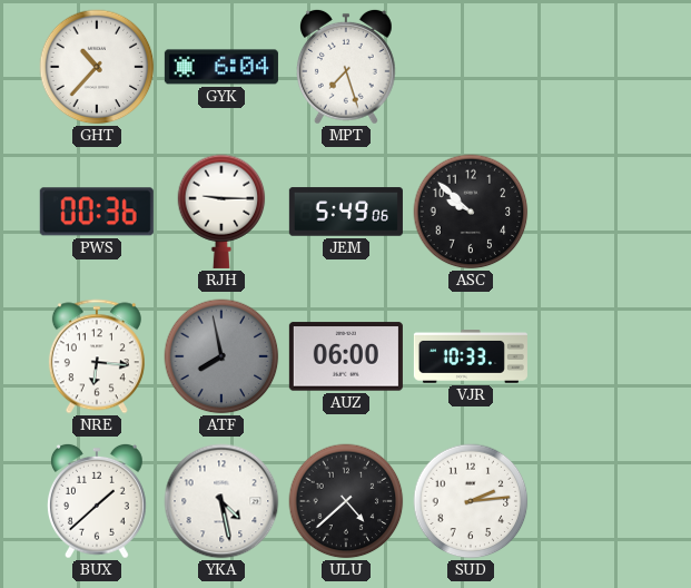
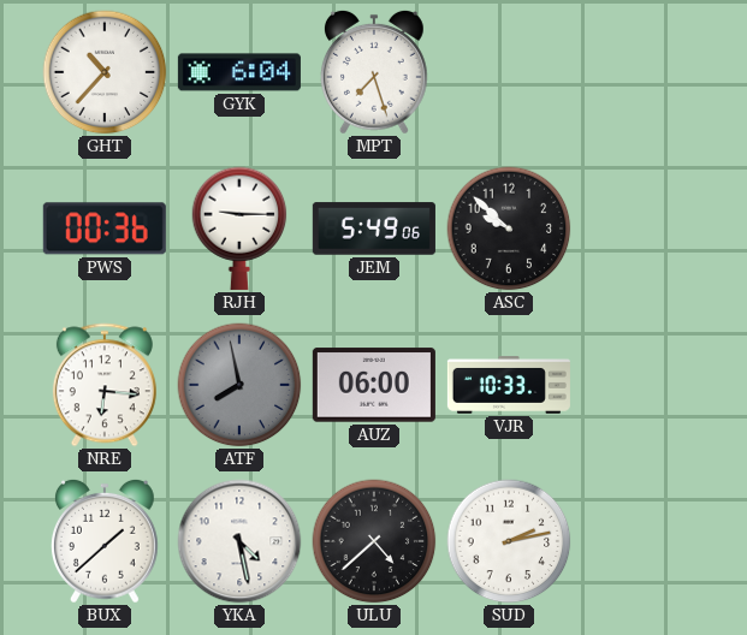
SUD: 2:14 -> 2:13 (509, 541)
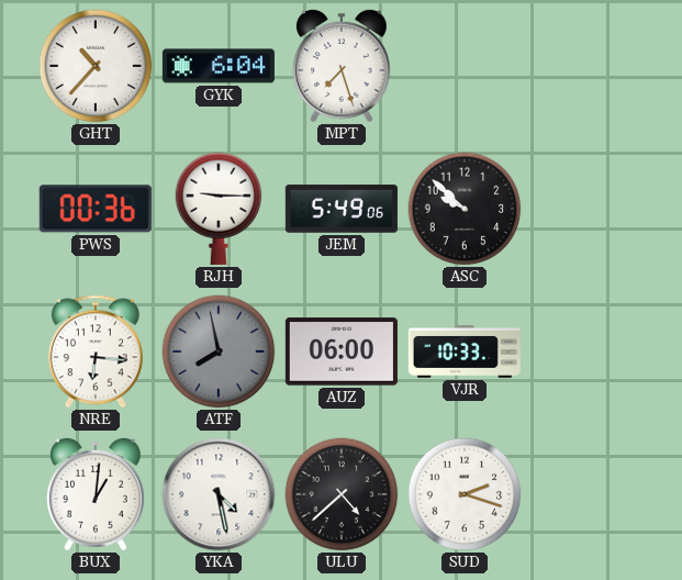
BUX: 1:38 -> 1:01 (96, 494)
SUD: 2:13 -> 2:18 (465, 494)
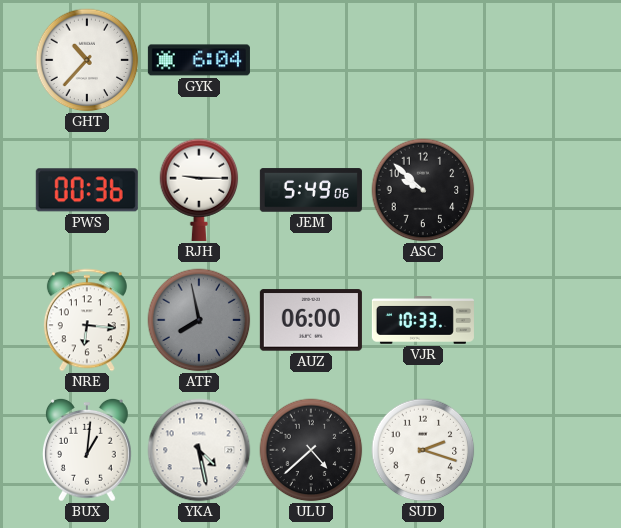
MPT: 7:27 -> none (342, 66)
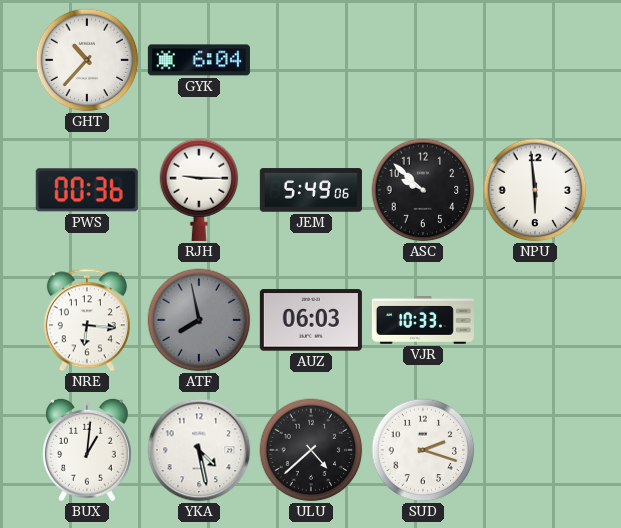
NPU: none -> 5:59 (535, 190)
AUZ: 06:00 -> 06:03 (311, 320)
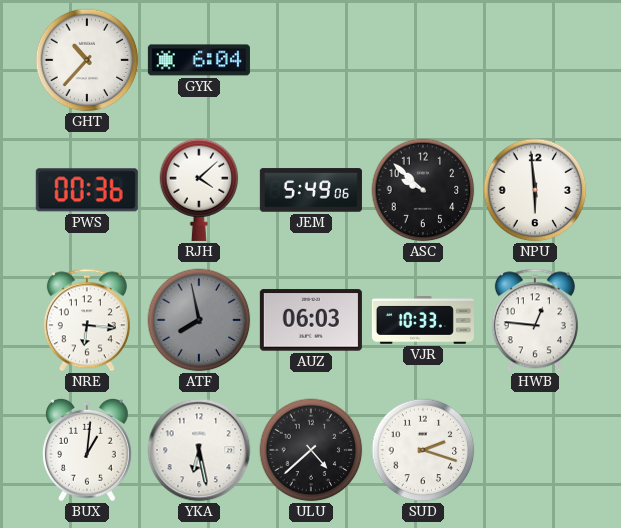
RJH: 9:15 -> 4:08 (199, 190)
HWB: none -> 12:46 (535, 320)
YKA: 4:28 -> 6:28 (199, 450)
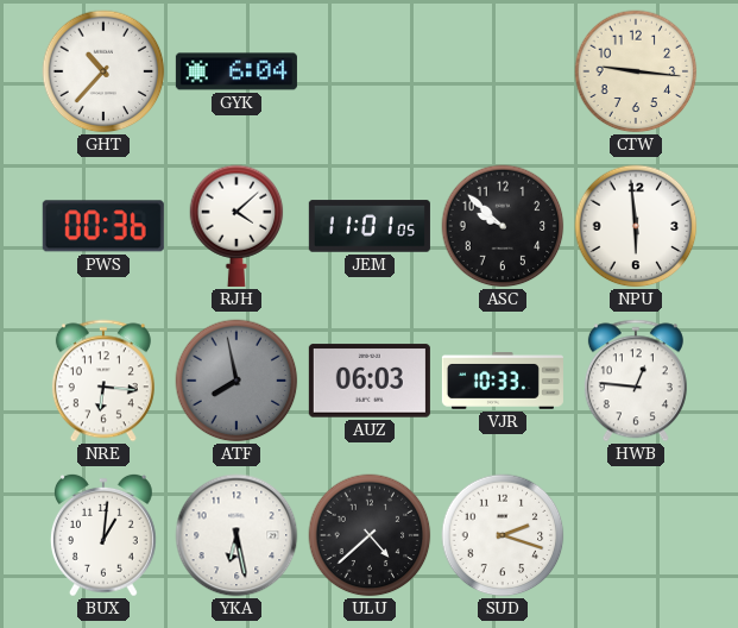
CTW: none -> 9:16 (636, 71)
JEM: 5:49 -> 11:01 (370, 226)
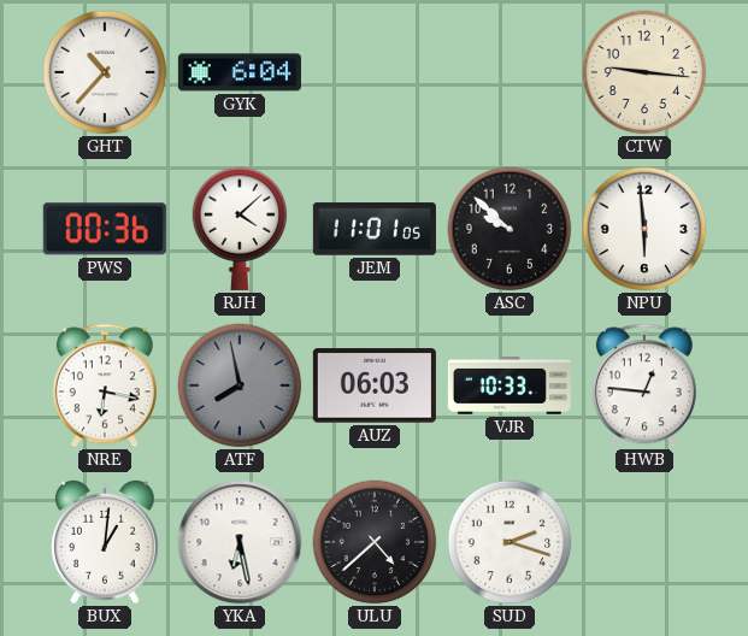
NRE: 6:16 -> 6:17 (105, 385)
